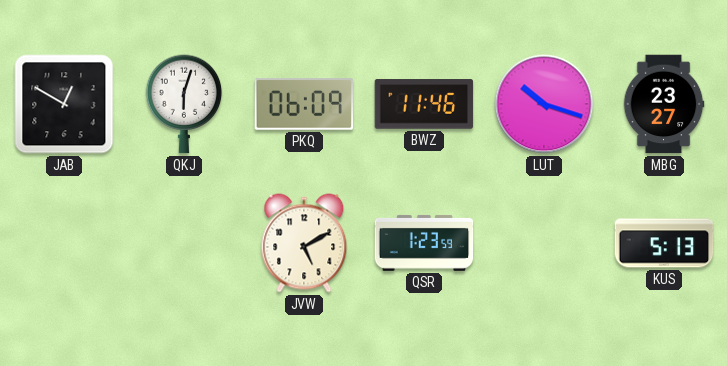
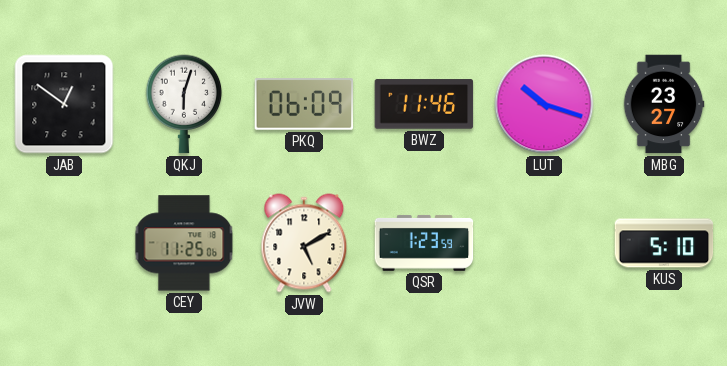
JAB: 12:50 -> 12:51 (64, 104)
CEY: none -> 11:25 (184, 243)
KUS: 5:13 -> 5:10 (664, 243)
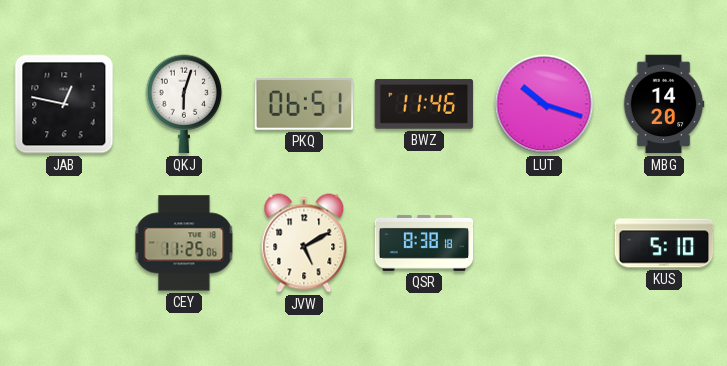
JAB: 12:51 -> 12:47 (64, 104)
PKQ: 06:09 -> 06:51 (304, 104)
MBG: 23:27 -> 14:20 (664, 104)
QSR: 1:23 -> 8:38 (424, 243)
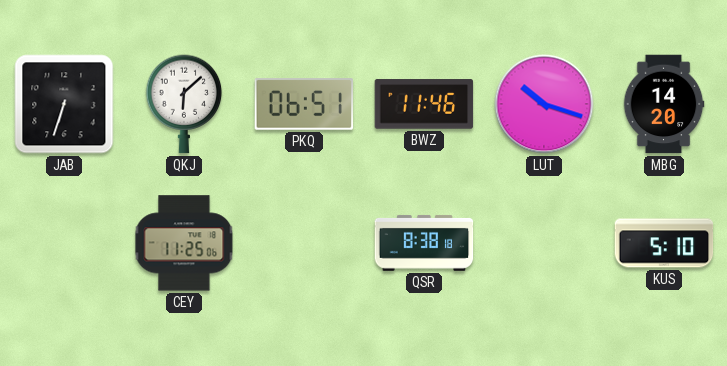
JAB: 12:47 -> 6:33 (64, 104)
QKJ: 6:03 -> 6:08 (184, 104)
JVW: 5:10 -> none (304, 243)
